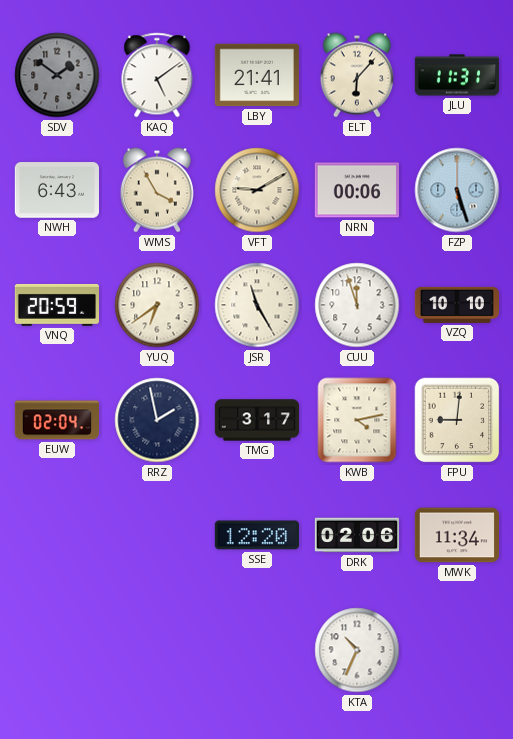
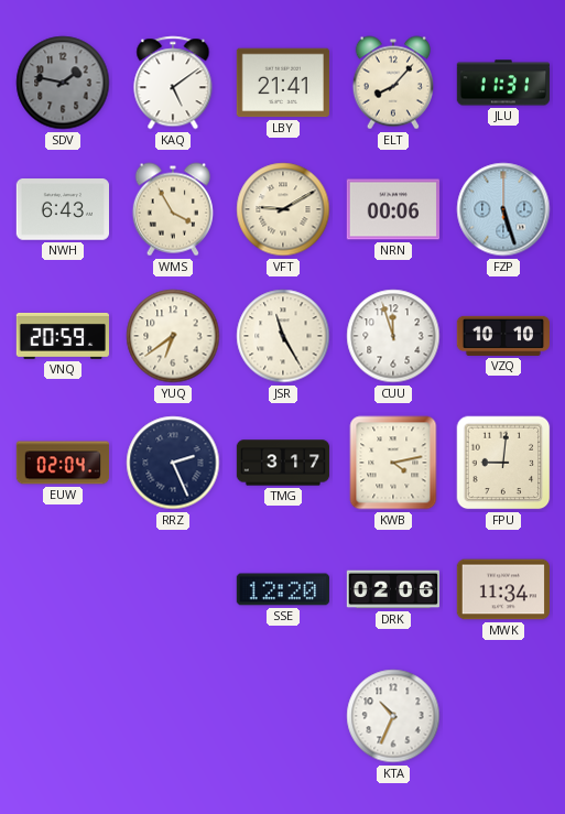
SDV: 1:51 -> 1:47 (63, 83)
ELT: 6:07 -> 8:07 (393, 83)
RRZ: 1:58 -> 2:26 (173, 463)
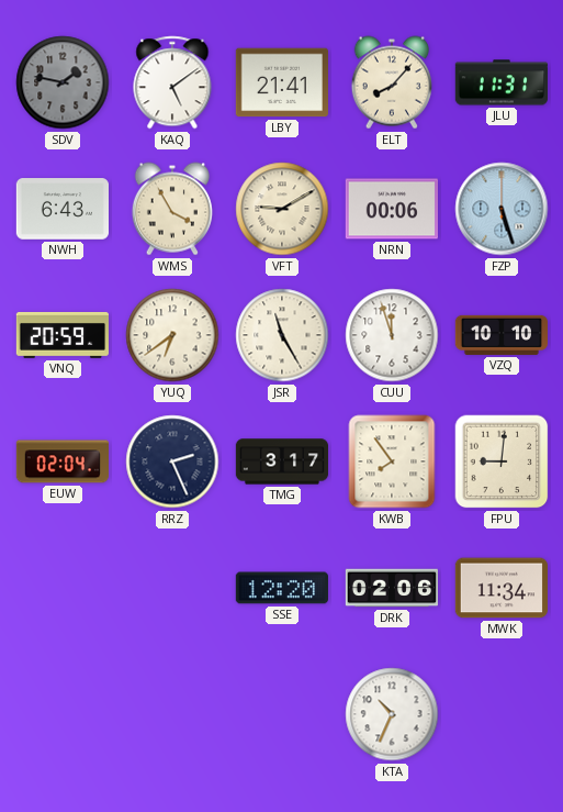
KWB: 4:13 -> 7:54 (392, 461)
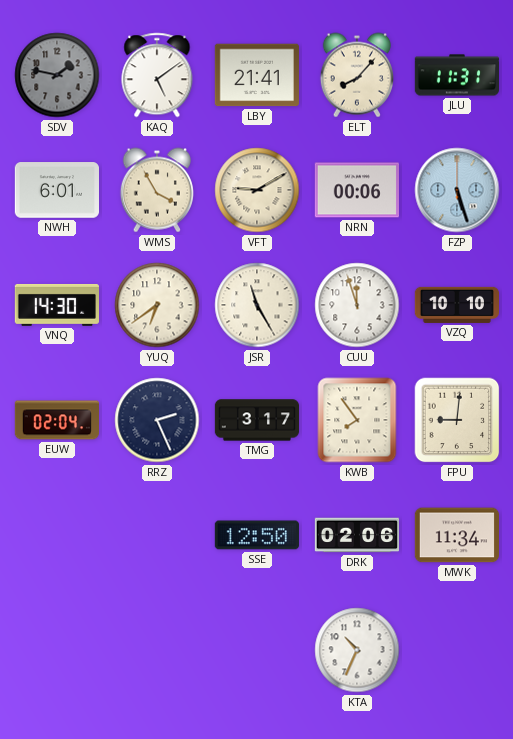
NWH: 6:43 -> 6:01 (56, 190)
VNQ: 20:59 -> 14:30 (56, 305)
SSE: 12:20 -> 12:50 (257, 535)
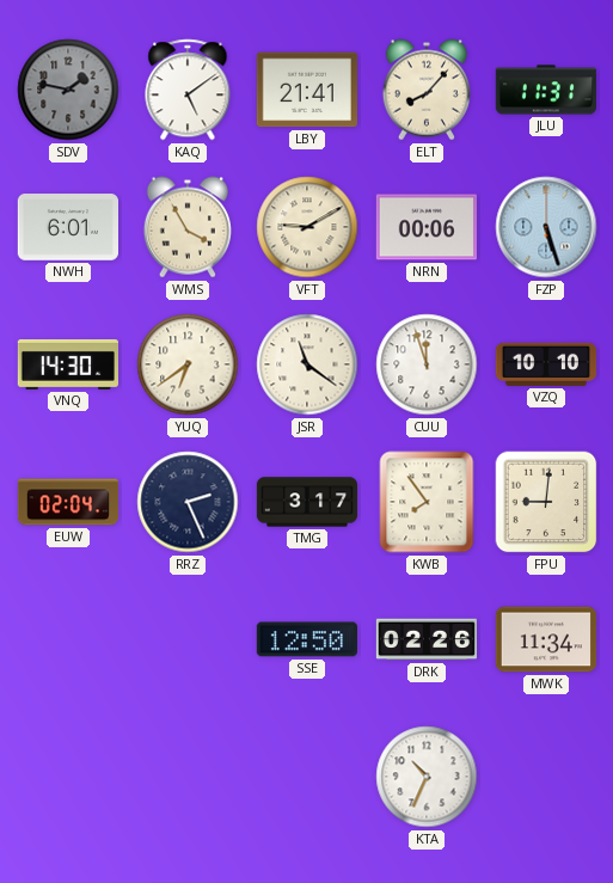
JSR: 11:25 -> 11:21 (307, 364)
DRK: 02:06 -> 02:26 (425, 639)
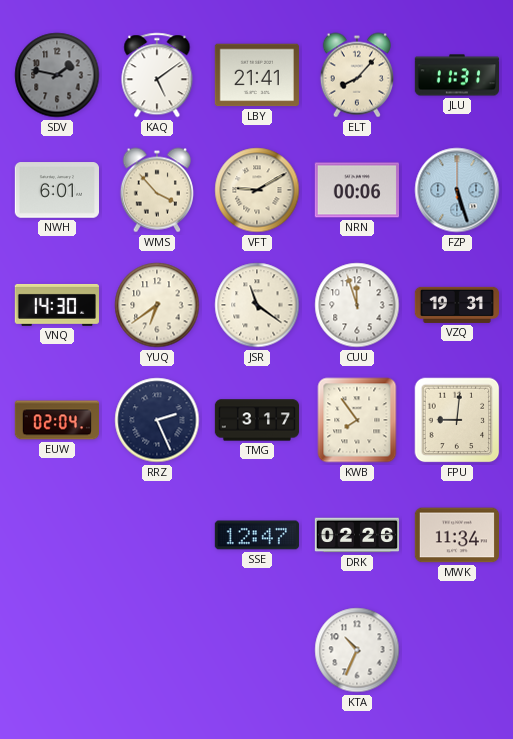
WMS: 3:55 -> 3:53 (157, 190)
VZQ: 10:10 -> 19:31 (456, 305)
SSE: 12:50 -> 12:47 (257, 535)
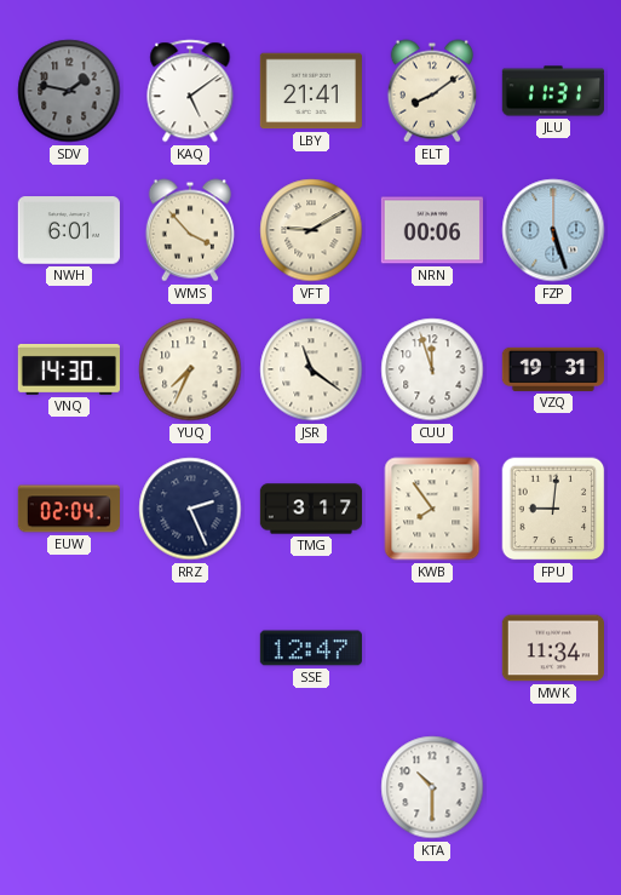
ELT: 8:07 -> 8:09 (432, 91)
YUQ: 6:39 -> 7:34 (190, 369)
DRK: 02:26 -> none (356, 535)
KTA: 10:34 -> 10:30 (432, 787)
